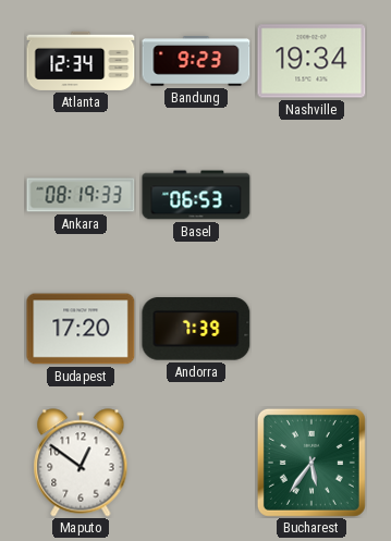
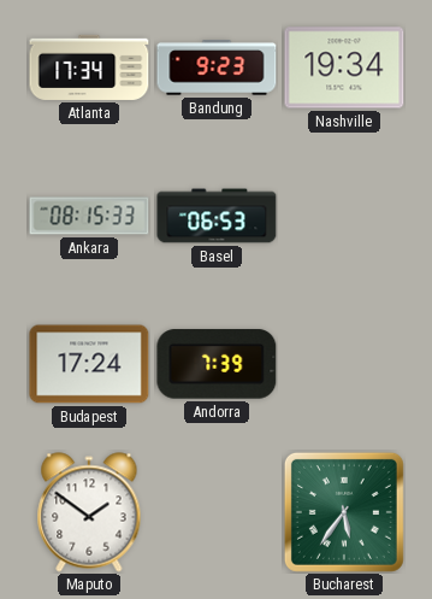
Atlanta: 12:34 -> 17:34 (89, 67)
Ankara: 08:19 -> 08:15 (89, 216)
Budapest: 17:20 -> 17:24 (89, 364)
Maputo: 12:51 -> 1:51 (89, 512)
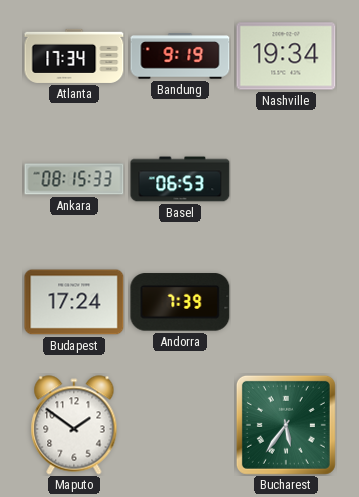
Bandung: 9:23 -> 9:19 (180, 56)
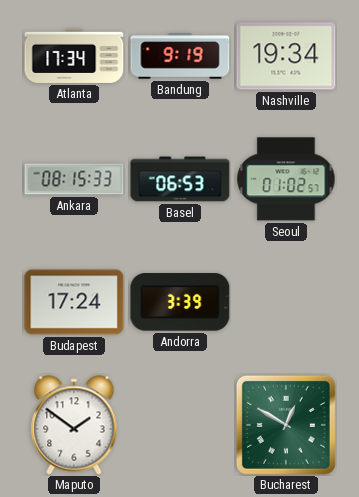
Seoul: none -> 01:02 (286, 179)
Andorra: 7:39 -> 3:39 (180, 302)
Bucharest: 5:36 -> 12:50 (286, 425)
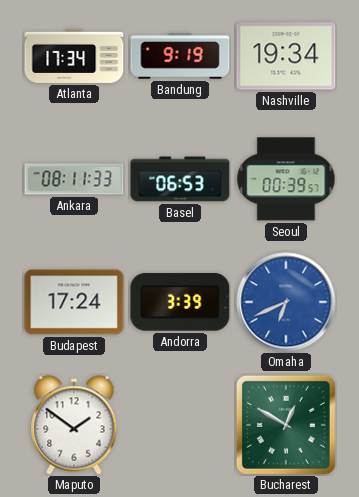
Ankara: 08:15 -> 08:11 (74, 179)
Seoul: 01:02 -> 00:39 (286, 179)
Omaha: none -> 6:41 (286, 302)
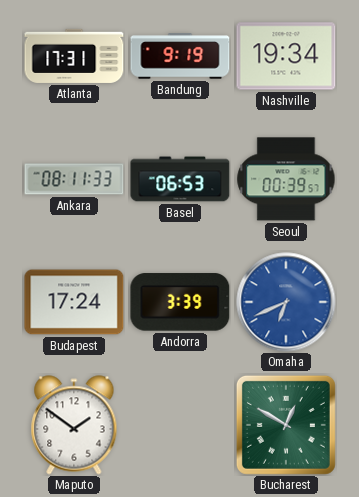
Atlanta: 17:34 -> 17:31 (74, 56)
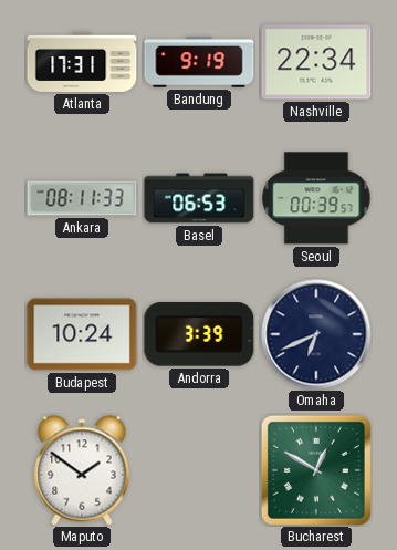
Nashville: 19:34 -> 22:34 (316, 62)
Budapest: 17:24 -> 10:24 (82, 334)
Omaha dial: blue -> navy (316, 334)
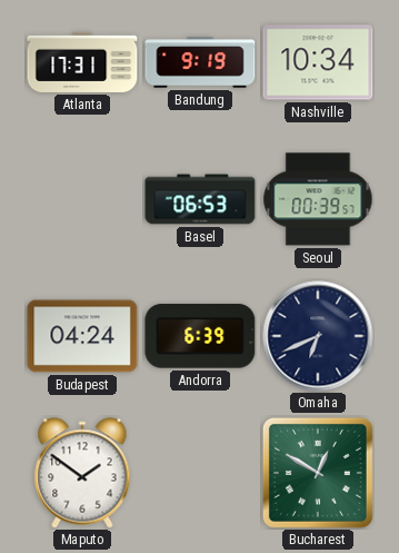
Nashville: 22:34 -> 10:34 (318, 62)
Ankara: 08:11 -> none (82, 198)
Budapest: 10:24 -> 04:24 (82, 336)
Andorra: 3:39 -> 6:39 (200, 336)
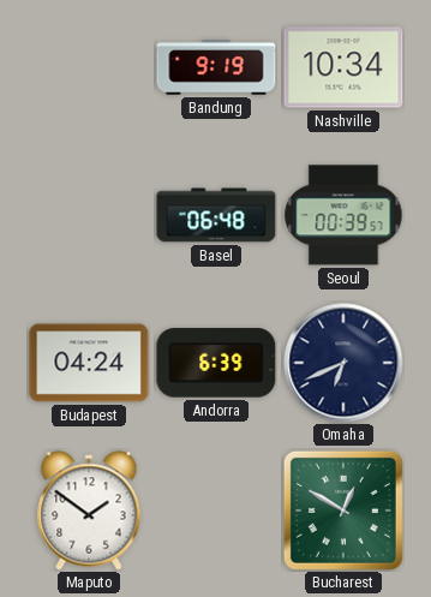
Atlanta: 17:31 -> none (82, 62)
Basel: 06:53 -> 06:48 (216, 215)
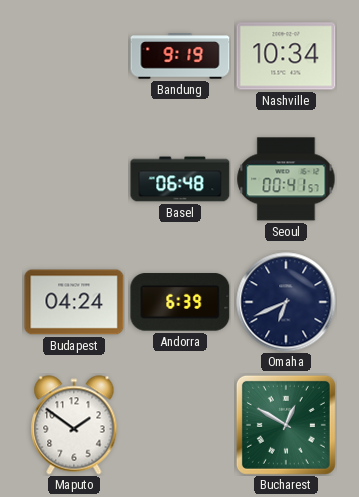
Seoul: 00:39 -> 00:41 (286, 179)
